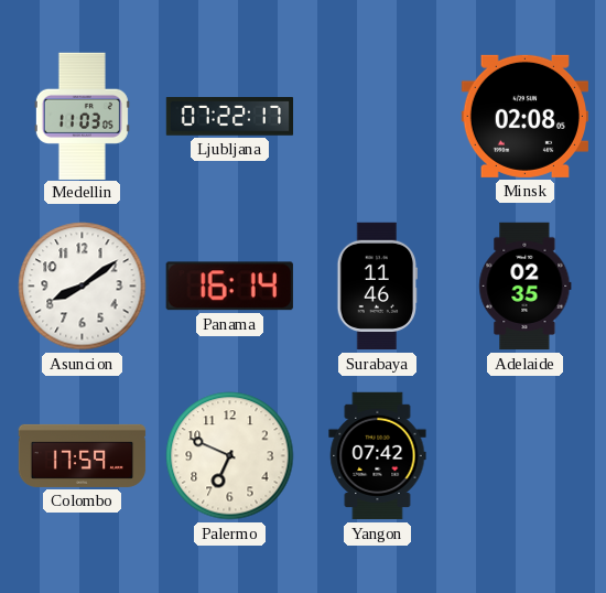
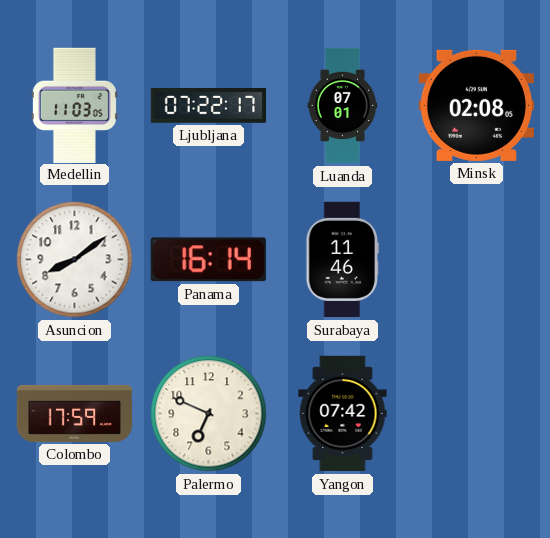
Luanda: none -> 07:01 (343, 106)
Adelaide: 02:35 -> none (526, 287)
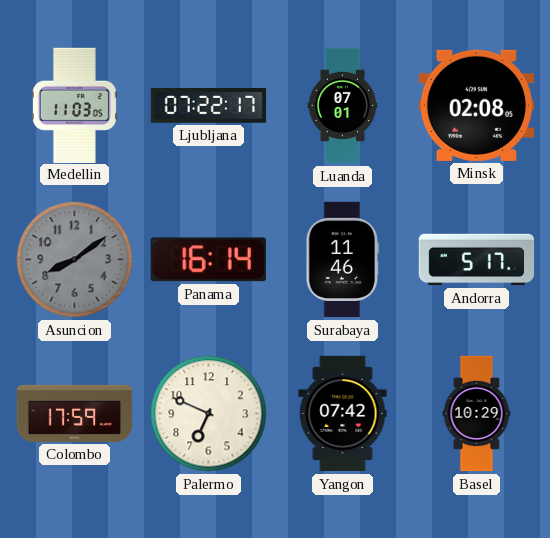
Asuncion dial: white -> grey (75, 260)
Andorra: none -> 5:17 (477, 260)
Basel: none -> 10:29 (477, 414)
